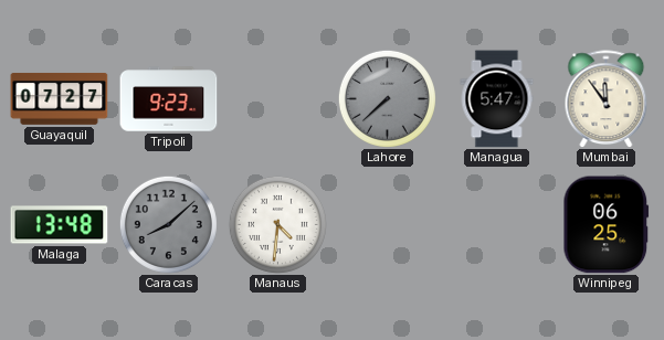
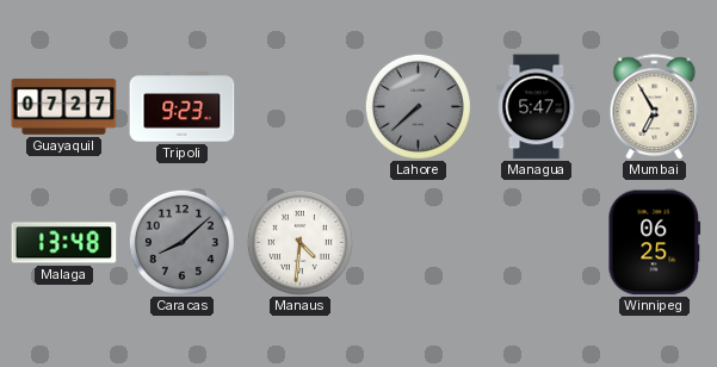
Mumbai: 11:54 -> 6:55 (655, 107)
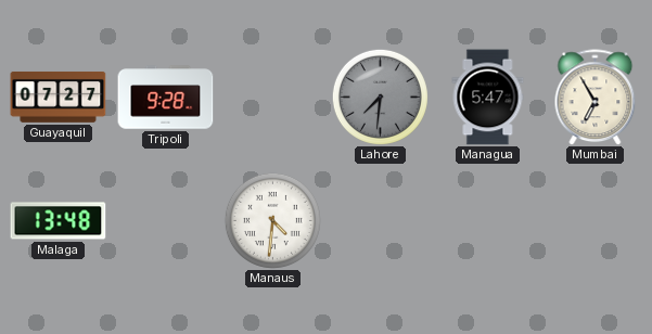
Tripoli: 9:23 -> 9:28 (166, 98)
Lahore: 7:38 -> 7:31 (380, 97)
Caracas: 8:08 -> none (181, 242)
Winnipeg: 06:25 -> none (655, 243)
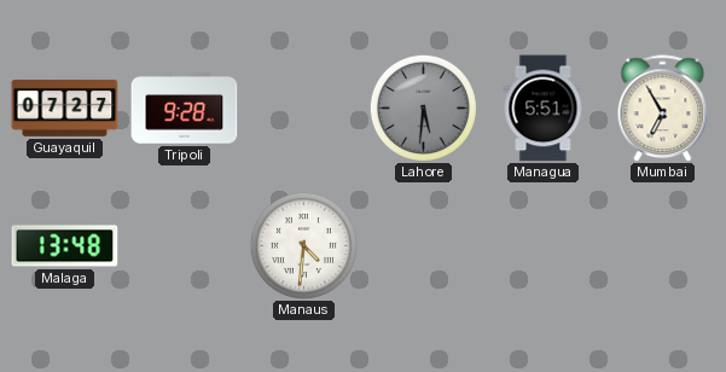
Lahore: 7:31 -> 5:31 (423, 107)
Managua: 5:47 -> 5:51 (544, 109)
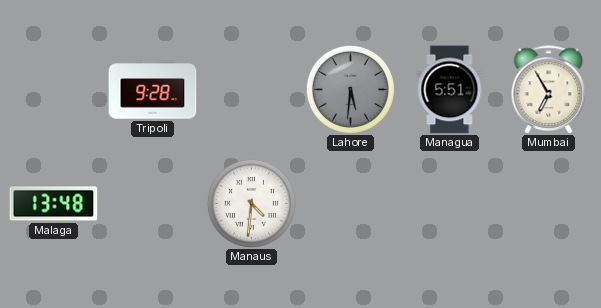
Guayaquil: 07:27 -> none (65, 107)
